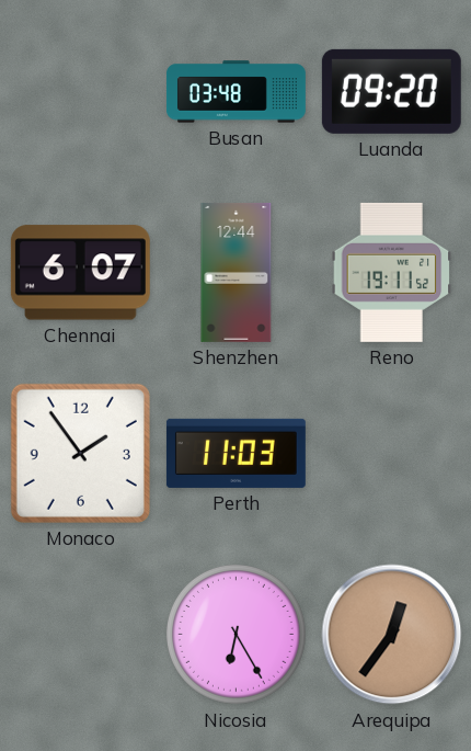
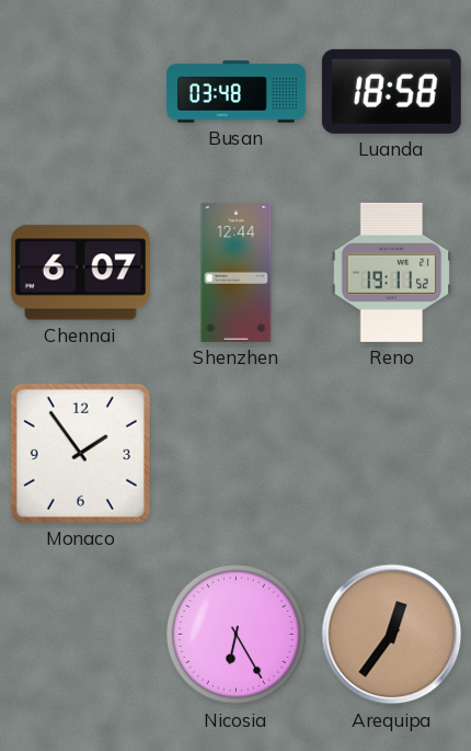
Luanda: 09:20 -> 18:58 (391, 91)
Perth: 11:03 -> none (235, 453)
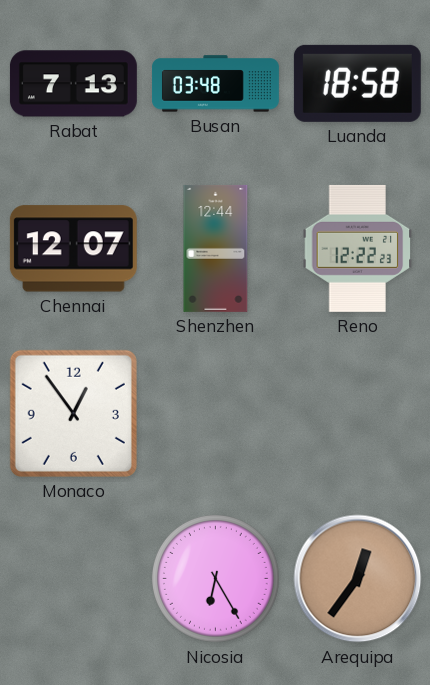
Rabat: none -> 7:13 (73, 84)
Chennai: 6:07 -> 12:07 (73, 249)
Reno: 19:11 -> 12:22 (358, 248)
Monaco: 1:54 -> 12:54 (73, 413)
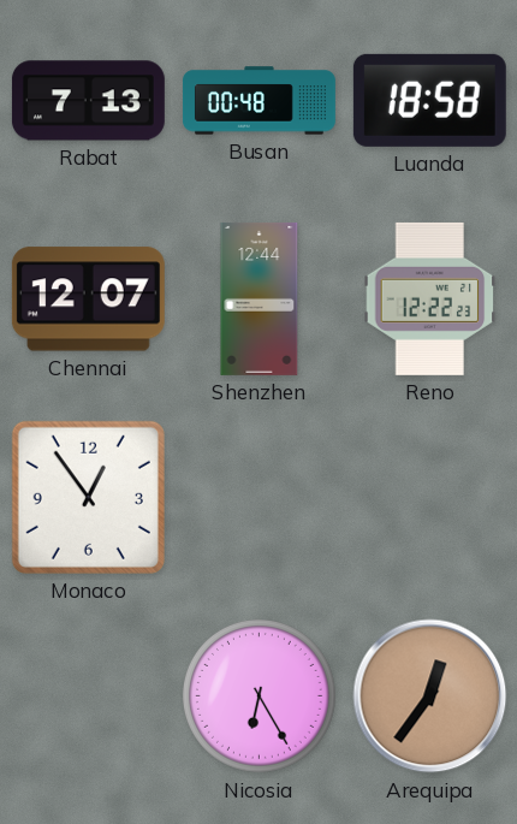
Busan: 03:48 -> 00:48 (258, 101)
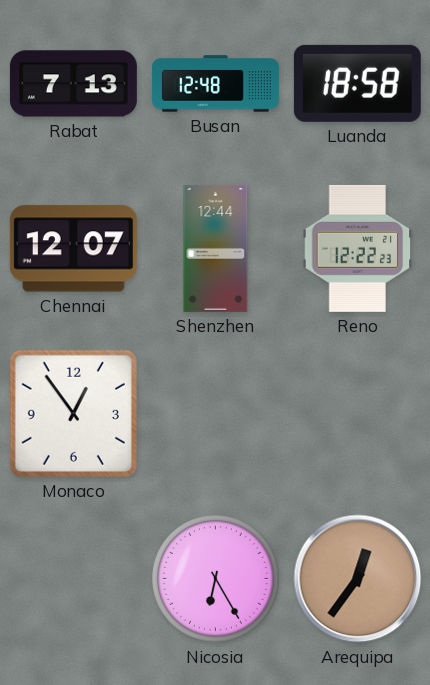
Busan: 00:48 -> 12:48 (215, 84)
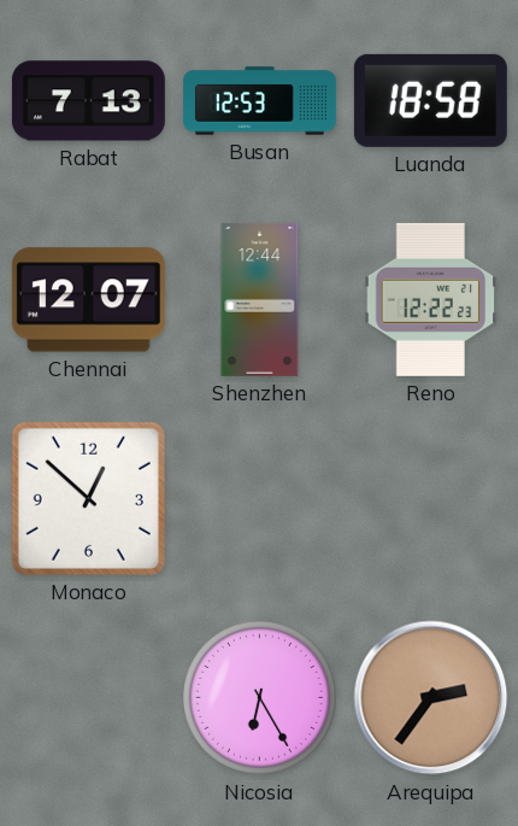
Busan: 12:48 -> 12:53 (259, 101)
Monaco: 12:54 -> 12:52 (88, 498)
Arequipa: 12:36 -> 2:36 (431, 698)
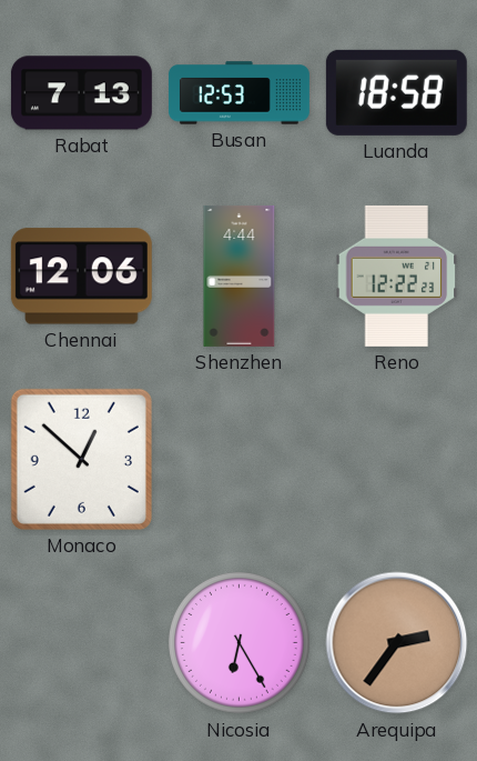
Chennai: 12:07 -> 12:06 (81, 277)
Shenzhen: 12:44 -> 4:44 (240, 276)
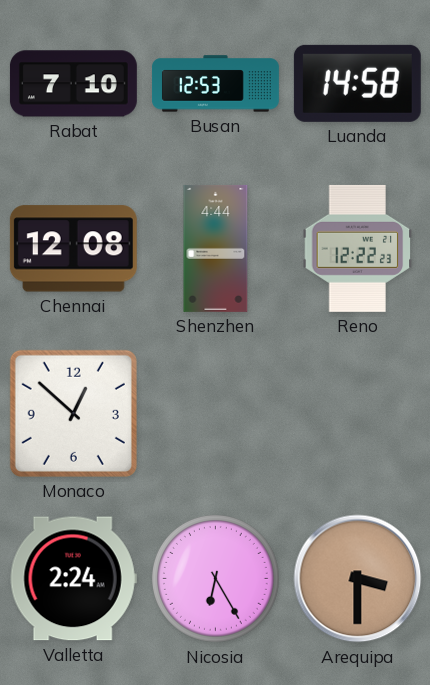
Rabat: 7:13 -> 7:10 (73, 84)
Luanda: 18:58 -> 14:58 (357, 83)
Chennai: 12:06 -> 12:08 (73, 249)
Valletta: none -> 2:24 (73, 579)
Arequipa: 2:36 -> 3:30 (358, 579)
